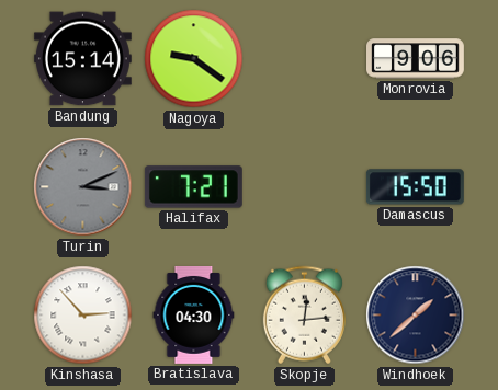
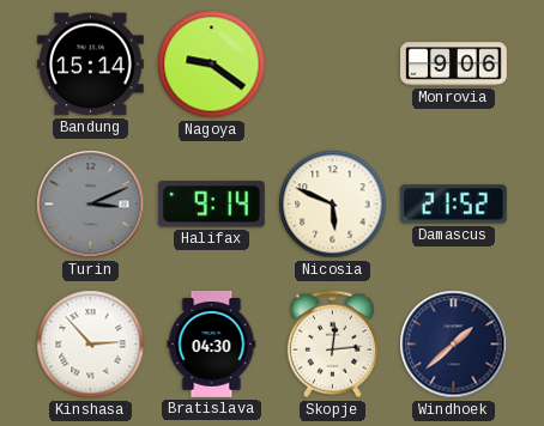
Halifax: 7:21 -> 9:14 (211, 205)
Nicosia: none -> 5:49 (333, 205)
Damascus: 15:50 -> 21:52 (453, 205)
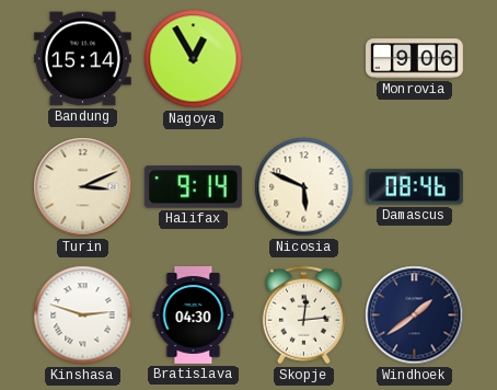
Nagoya: 9:21 -> 12:55 (194, 59)
Turin dial: grey -> cream (83, 187)
Damascus: 21:52 -> 08:46 (414, 187)
Kinshasa: 2:53 -> 2:48 (83, 316)
Windhoek: 1:38 -> 1:39 (415, 316)
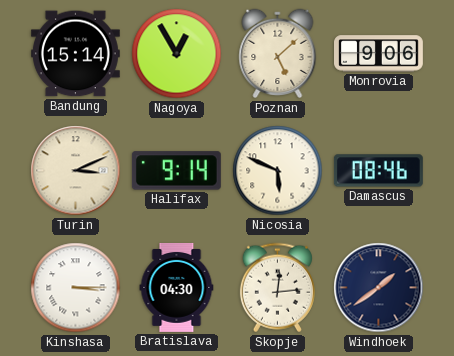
Poznan: none -> 5:08 (278, 54)
Kinshasa: 2:48 -> 3:15 (76, 288)
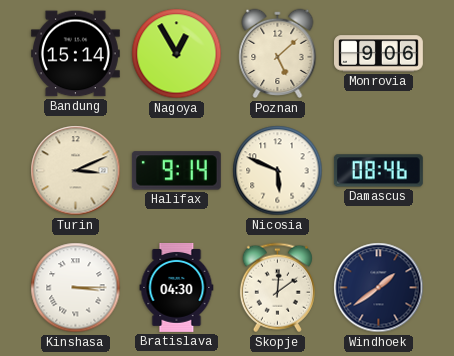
Skopje: 12:14 -> 12:09 (277, 288)
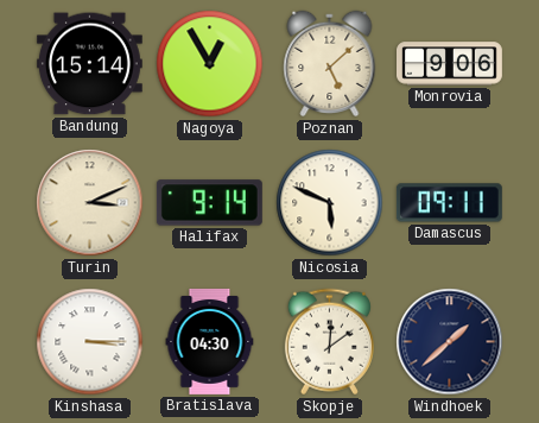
Damascus: 08:46 -> 09:11 (449, 203)
Windhoek: 1:39 -> 1:38 (450, 342)
